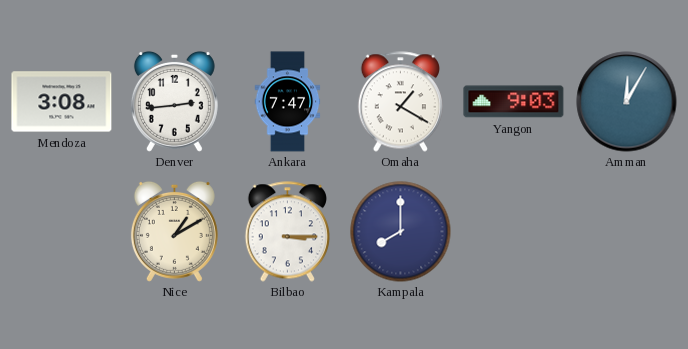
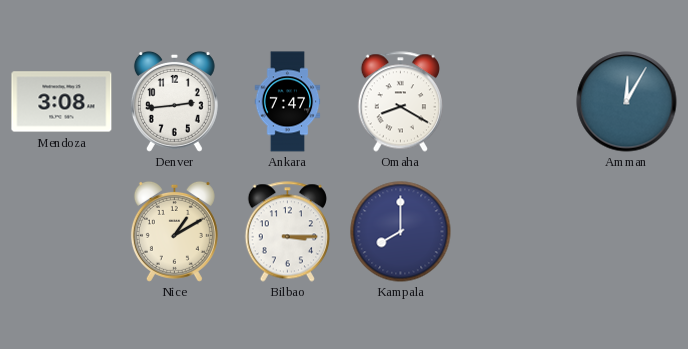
Omaha: 1:20 -> 8:20 (400, 102)
Yangon: 9:03 -> none (514, 102)
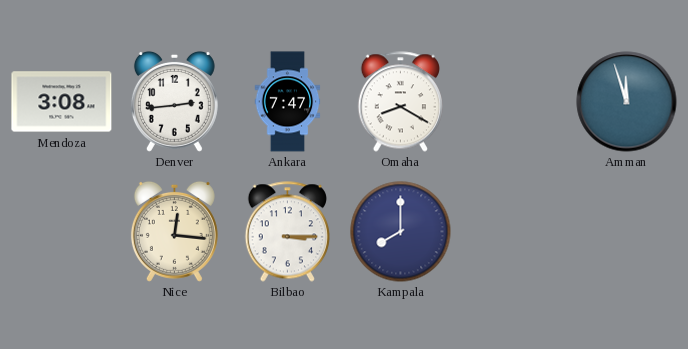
Amman: 12:05 -> 11:57 (627, 102)
Nice: 1:10 -> 12:16 (174, 231)
